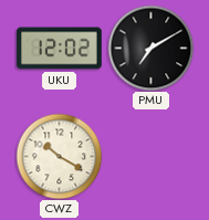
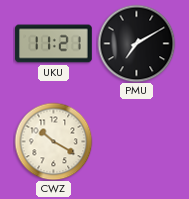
UKU: 12:02 -> 11:21 (54, 44)
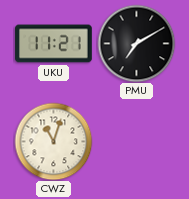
CWZ: 10:20 -> 11:03 (53, 141)
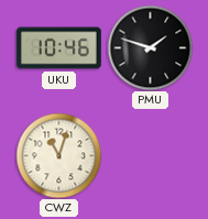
UKU: 11:21 -> 10:46 (59, 48)
PMU: 7:10 -> 1:48 (150, 47)
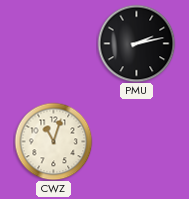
UKU: 10:46 -> none (59, 48)
PMU: 1:48 -> 2:13 (136, 43)
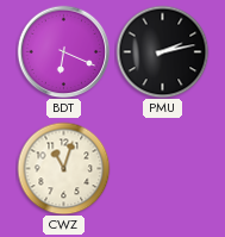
BDT: none -> 6:19 (63, 51)
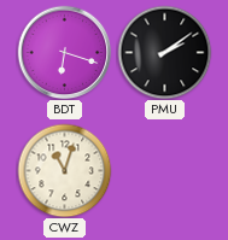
BDT: 6:19 -> 6:18 (64, 52)
PMU: 2:13 -> 2:09 (164, 52)
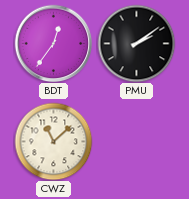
BDT: 6:18 -> 12:36 (53, 43)
CWZ: 11:03 -> 11:08 (53, 141)
